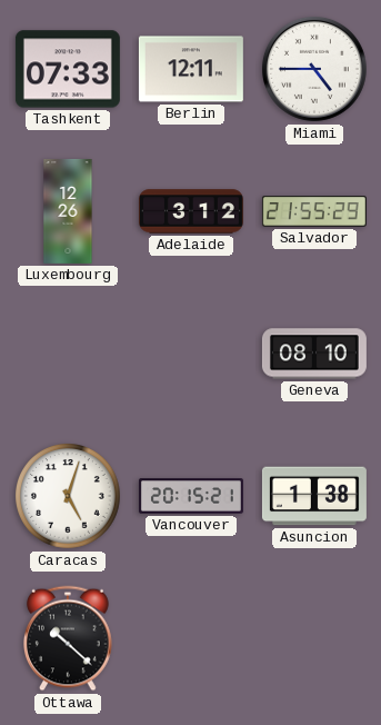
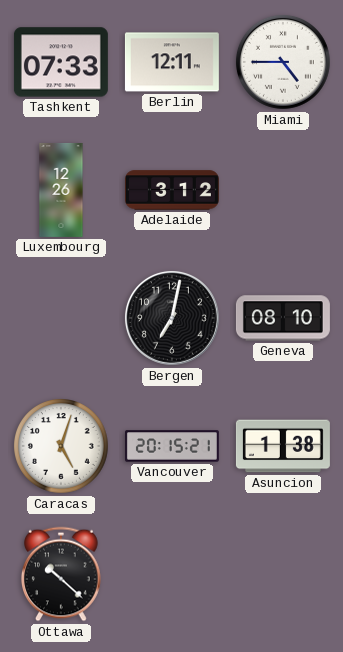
Salvador: 21:55 -> none (314, 211)
Bergen: none -> 7:02 (172, 318)
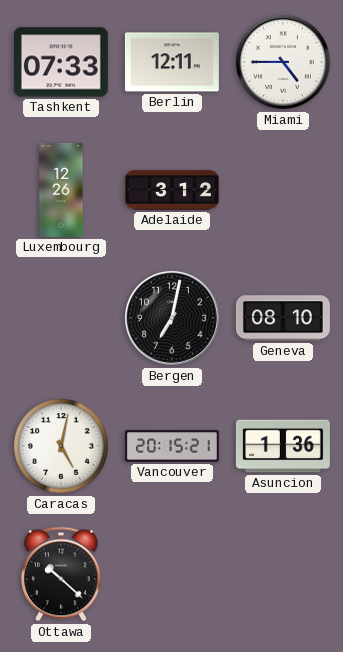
Caracas: 5:03 -> 5:02 (62, 447)
Asuncion: 1:38 -> 1:36 (283, 446)
